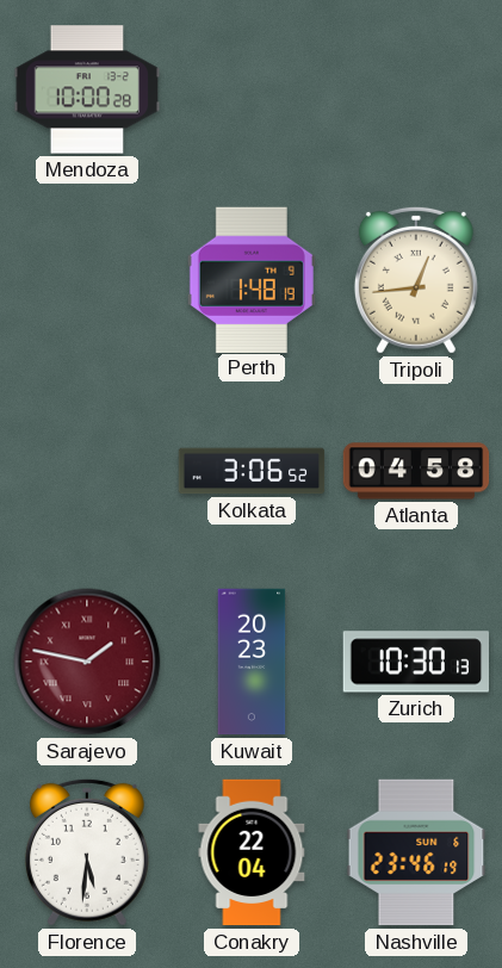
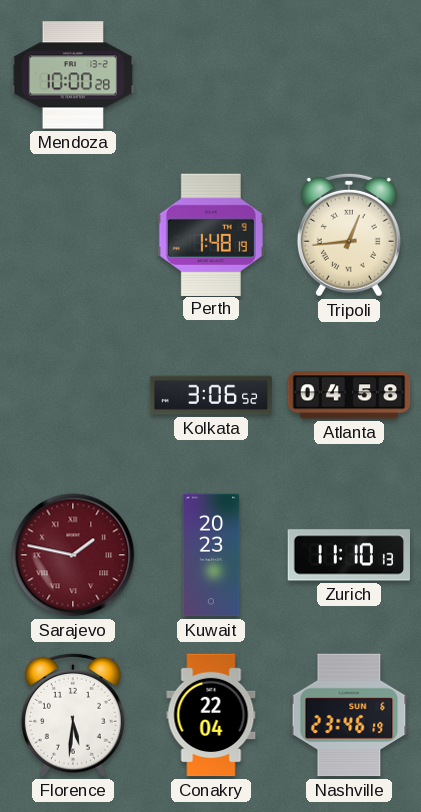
Zurich: 10:30 -> 11:10 (348, 555)
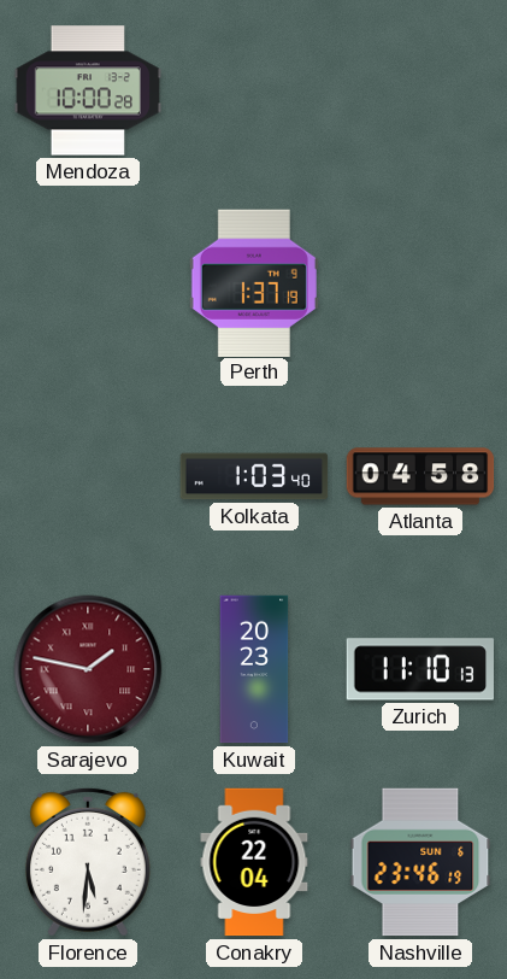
Perth: 1:48 -> 1:37 (254, 282)
Tripoli: 12:44 -> none (349, 235)
Kolkata: 3:06 -> 1:03 (254, 476)
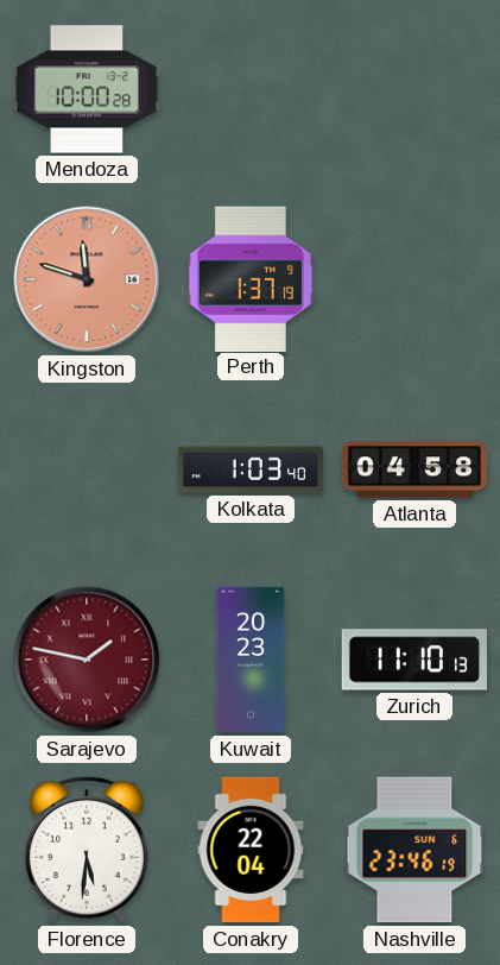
Kingston: none -> 11:48 (87, 279)
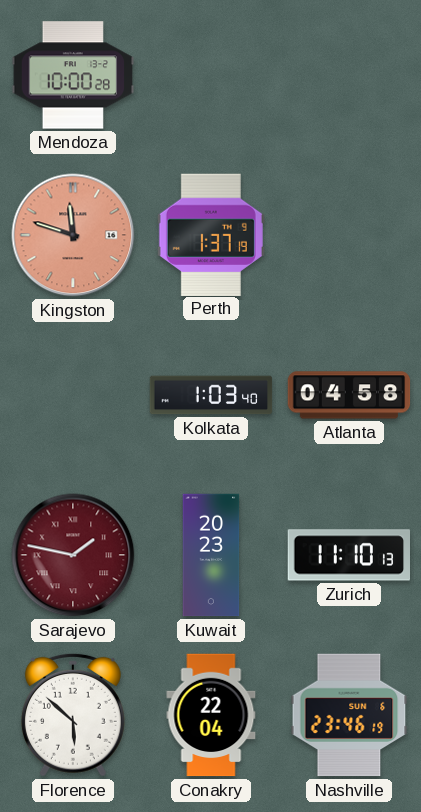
Florence: 5:31 -> 5:52 (73, 715)
